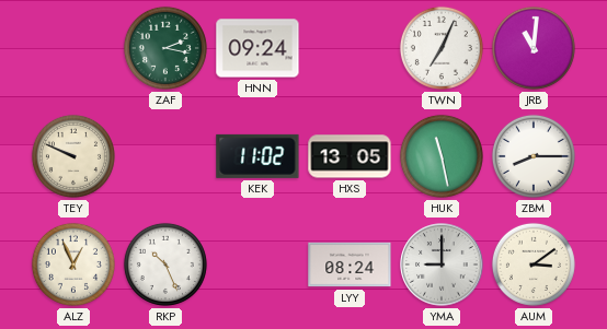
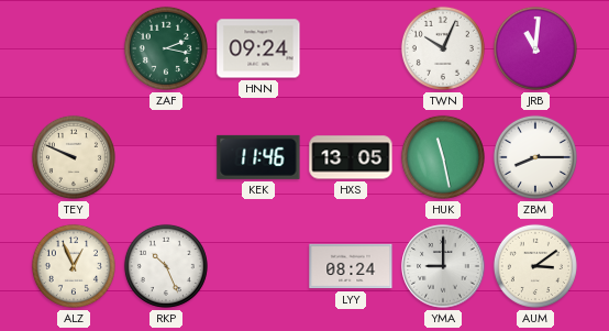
TWN: 7:04 -> 10:04 (443, 48)
KEK: 11:02 -> 11:46 (258, 157)
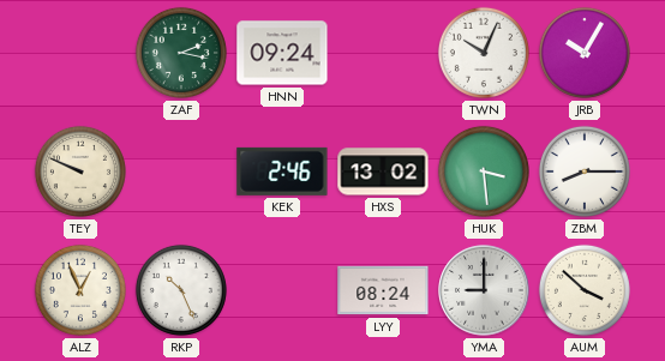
JRB: 11:01 -> 10:05 (585, 53)
KEK: 11:46 -> 2:46 (282, 172)
HXS: 13:05 -> 13:02 (383, 172)
HUK: 11:28 -> 3:29 (484, 172)
AUM: 3:09 -> 3:52 (585, 290)
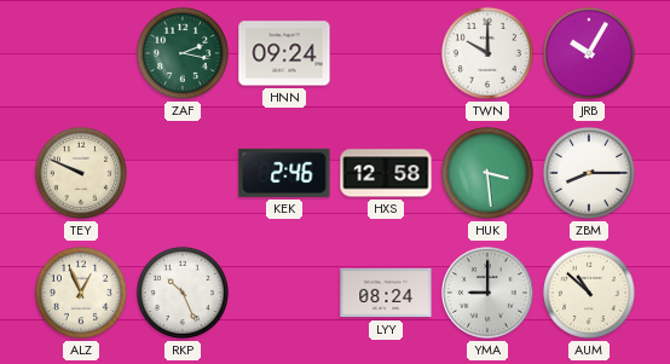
TWN: 10:04 -> 10:00 (487, 53)
HXS: 13:02 -> 12:58 (386, 173)
AUM: 3:52 -> 10:52 (589, 293)
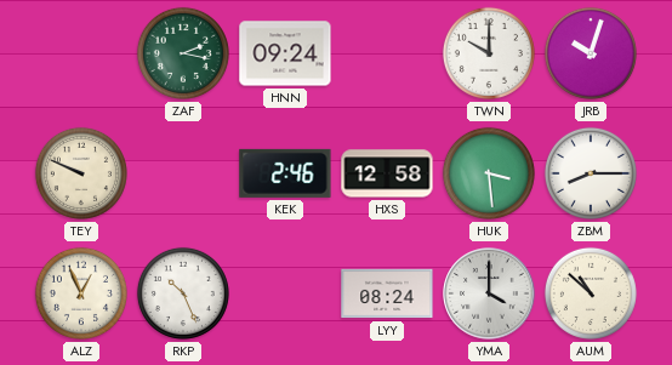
JRB: 10:05 -> 10:03 (591, 53)
YMA: 9:00 -> 4:00 (489, 293)
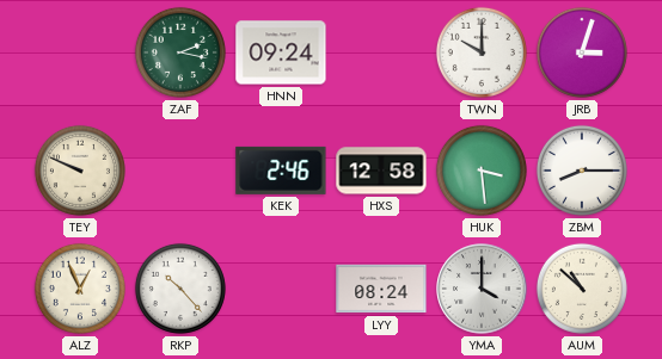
JRB: 10:03 -> 3:03 (582, 52)
RKP: 10:26 -> 10:23 (180, 289)
